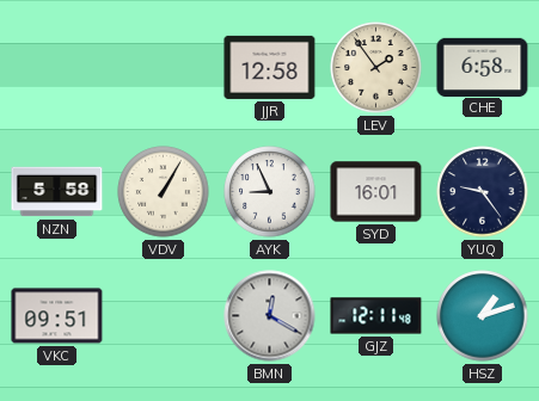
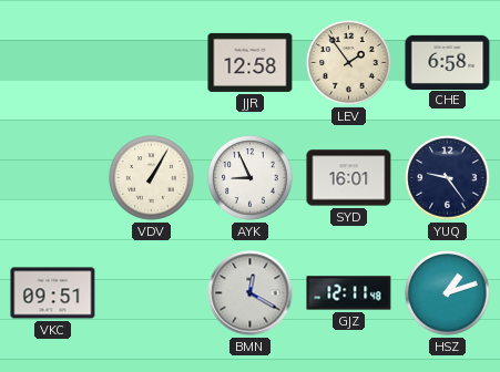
NZN: 5:58 -> none (57, 192)
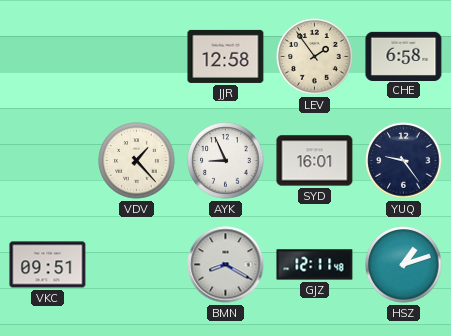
VDV: 1:05 -> 1:23 (137, 161)
BMN: 12:20 -> 8:20 (226, 265)
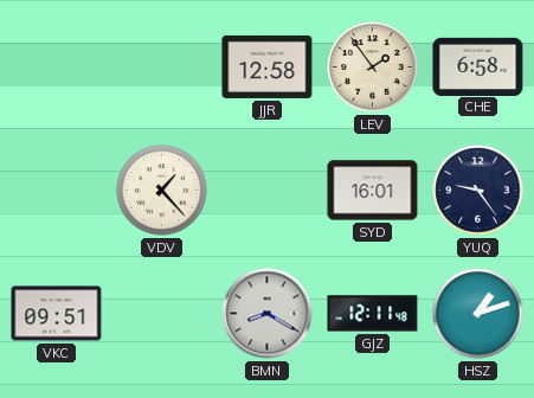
AYK: 8:56 -> none (226, 161)
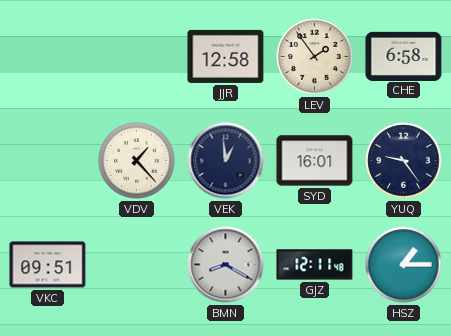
VEK: none -> 12:59 (226, 161)
HSZ: 1:12 -> 1:15 (404, 265)
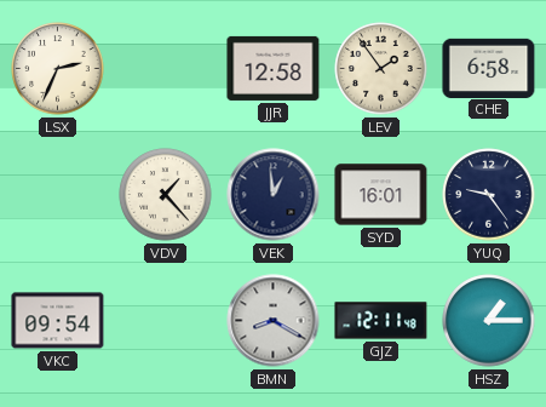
LSX: none -> 2:34 (58, 69)
VKC: 09:51 -> 09:54 (58, 321)
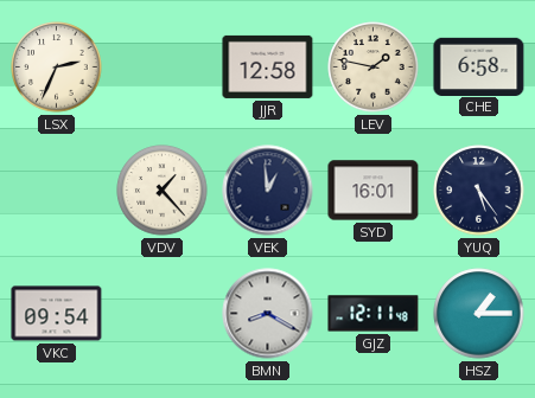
LEV: 1:54 -> 1:47 (374, 68)
YUQ: 9:24 -> 5:24 (479, 191)
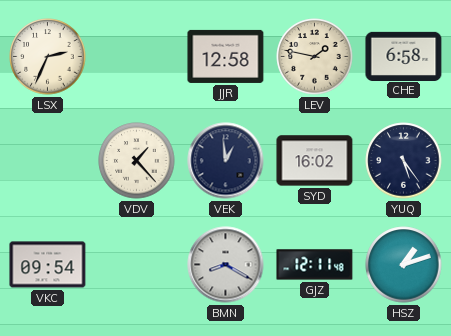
SYD: 16:01 -> 16:02 (315, 161)
HSZ: 1:15 -> 1:12 (404, 265)
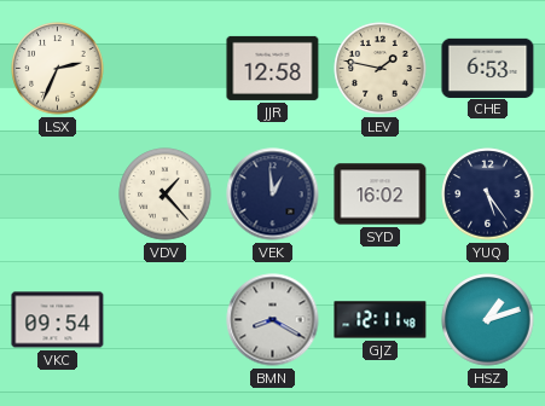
CHE: 6:58 -> 6:53 (488, 68)
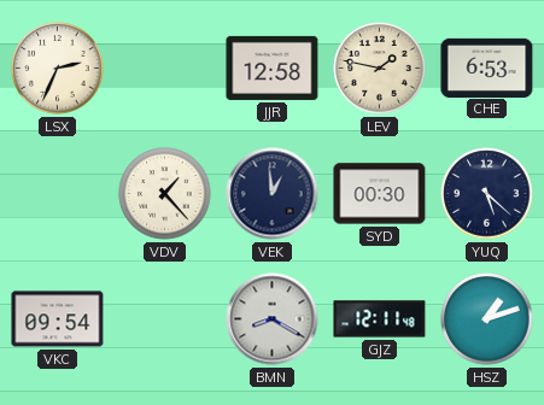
SYD: 16:02 -> 00:30 (380, 194)
YUQ: 5:24 -> 5:22 (487, 194)
